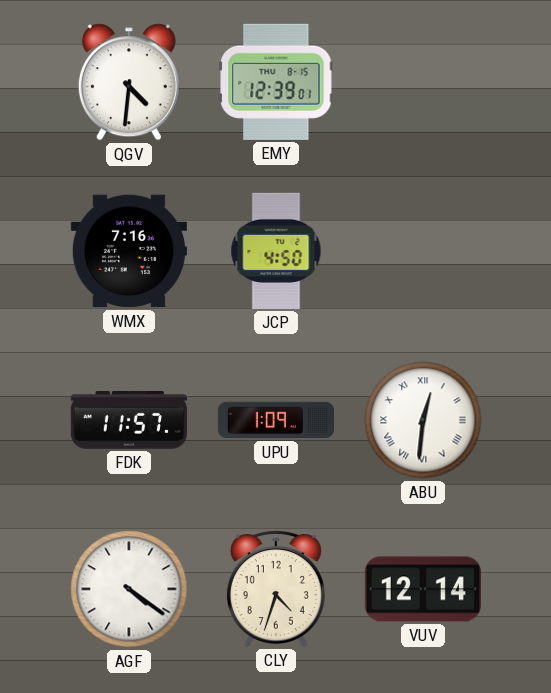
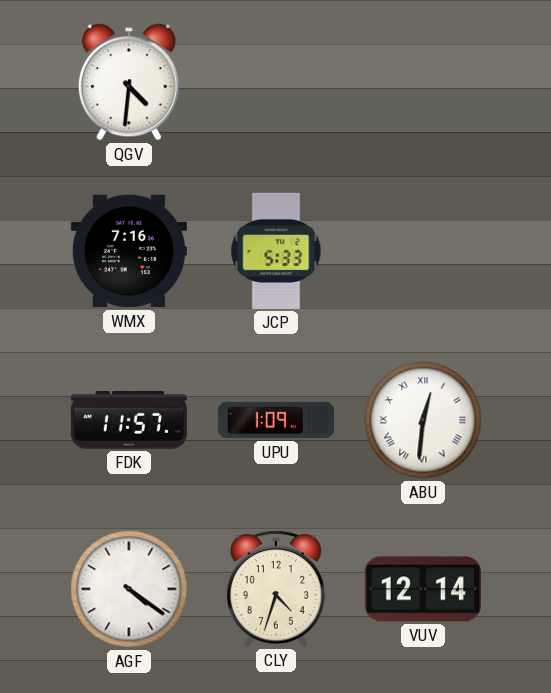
EMY: 12:39 -> none (276, 82)
JCP: 4:50 -> 5:33 (276, 251)
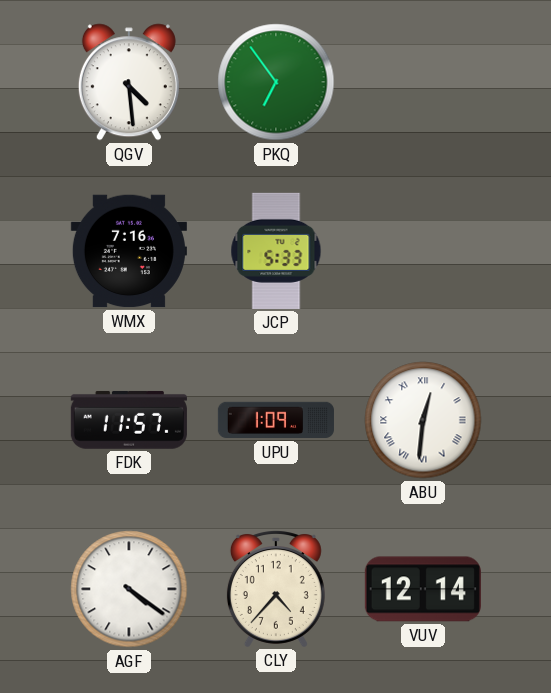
QGV: 4:31 -> 4:29 (129, 82)
PKQ: none -> 6:54 (276, 82)
CLY: 4:33 -> 4:37 (276, 589)
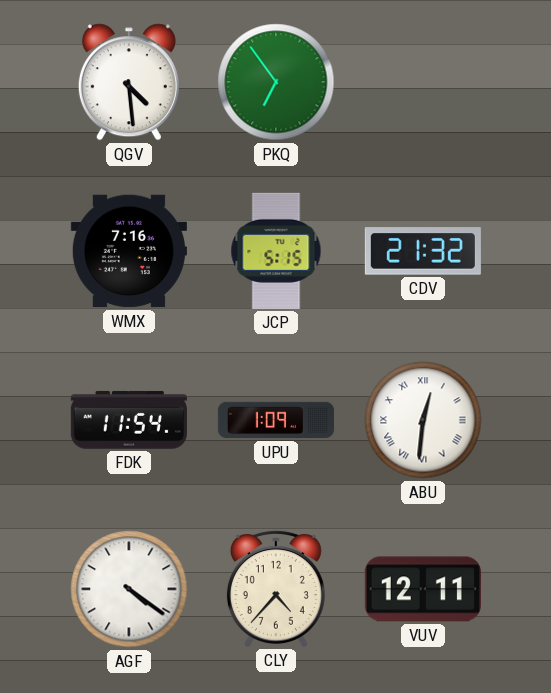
JCP: 5:33 -> 5:15 (276, 251)
CDV: none -> 21:32 (423, 251)
FDK: 11:57 -> 11:54 (129, 420)
VUV: 12:14 -> 12:11 (423, 589)
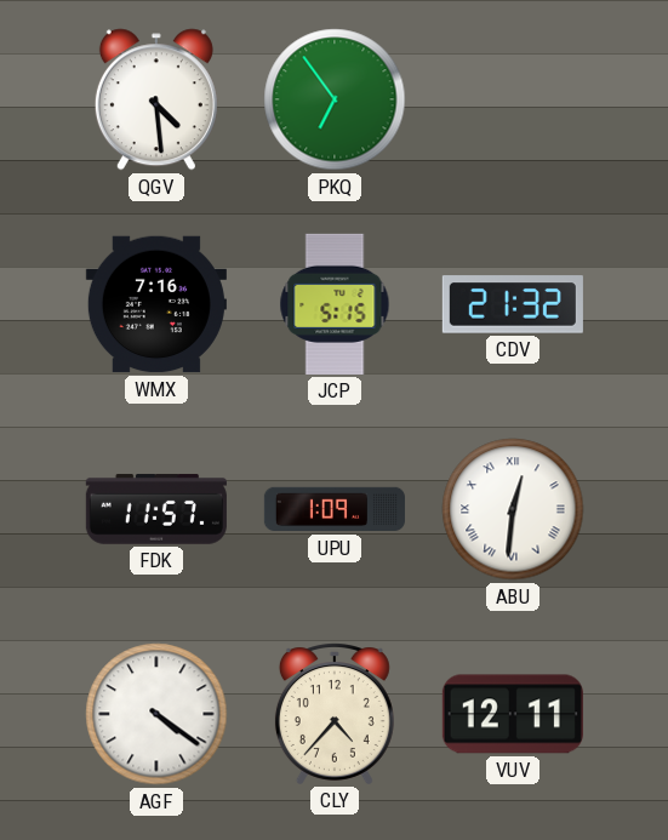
FDK: 11:54 -> 11:57 (156, 509)
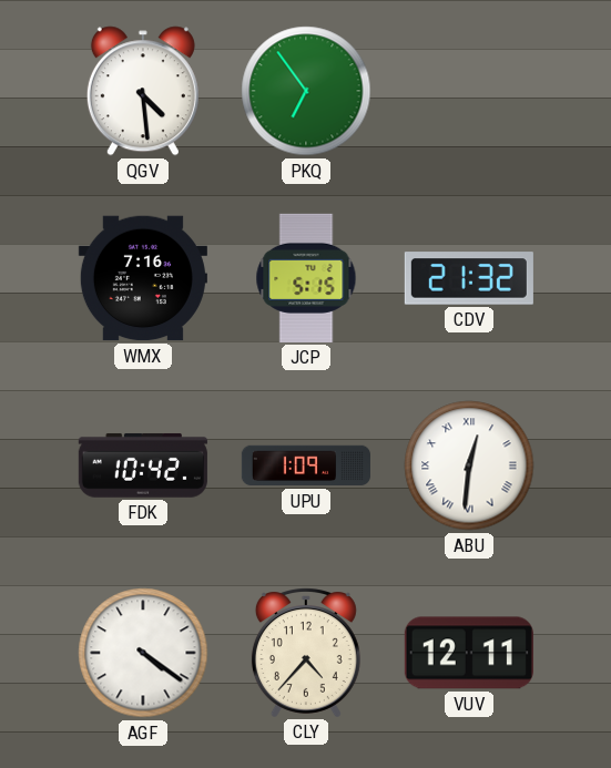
FDK: 11:57 -> 10:42 (143, 465)
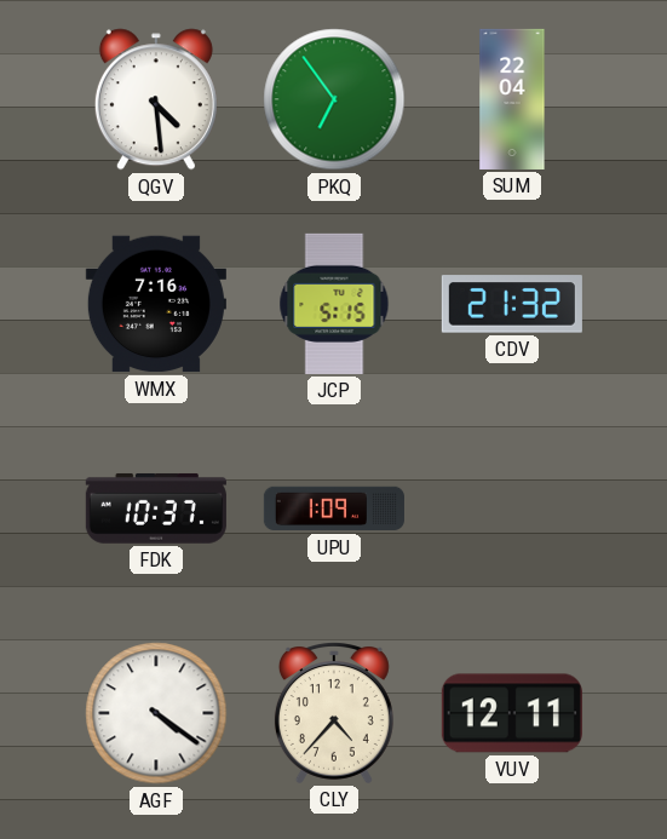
SUM: none -> 22:04 (512, 99)
FDK: 10:42 -> 10:37 (156, 508)
ABU: 12:31 -> none (469, 465)
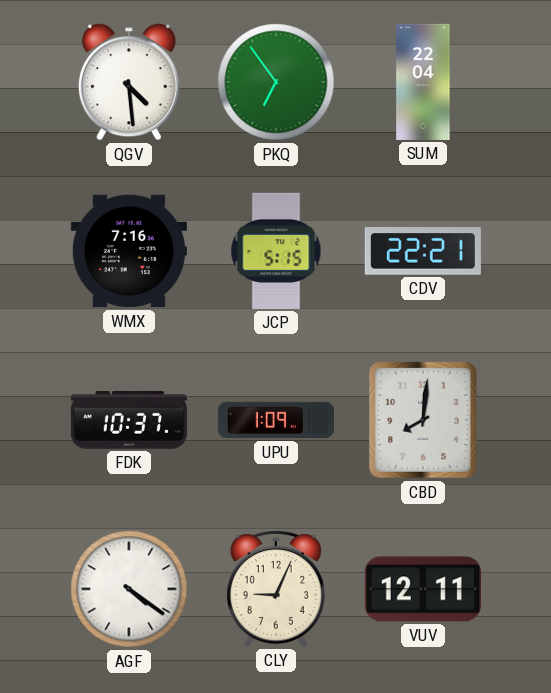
CDV: 21:32 -> 22:21 (423, 251)
CBD: none -> 8:01 (423, 420)
CLY: 4:37 -> 9:04 (276, 589)
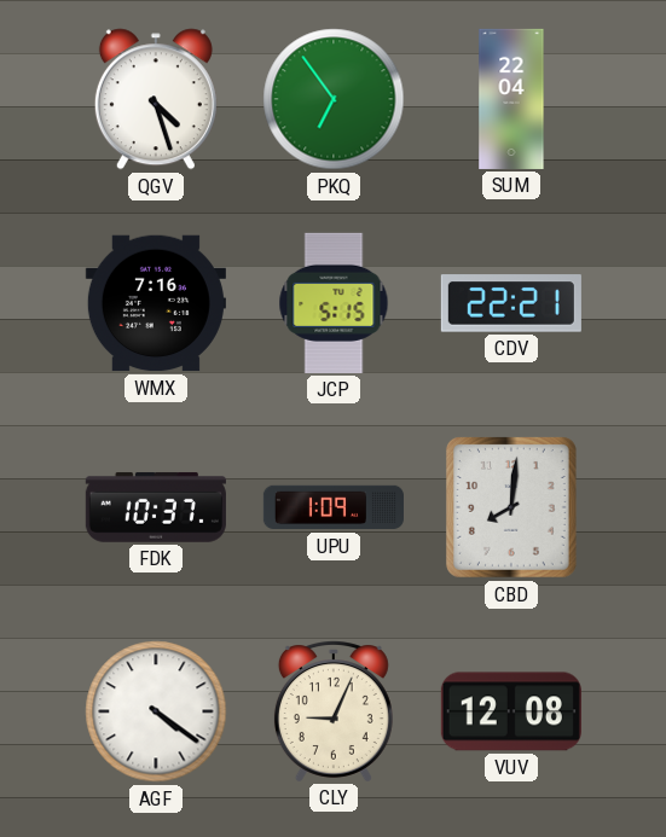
QGV: 4:29 -> 4:27 (156, 99)
VUV: 12:11 -> 12:08 (511, 711)
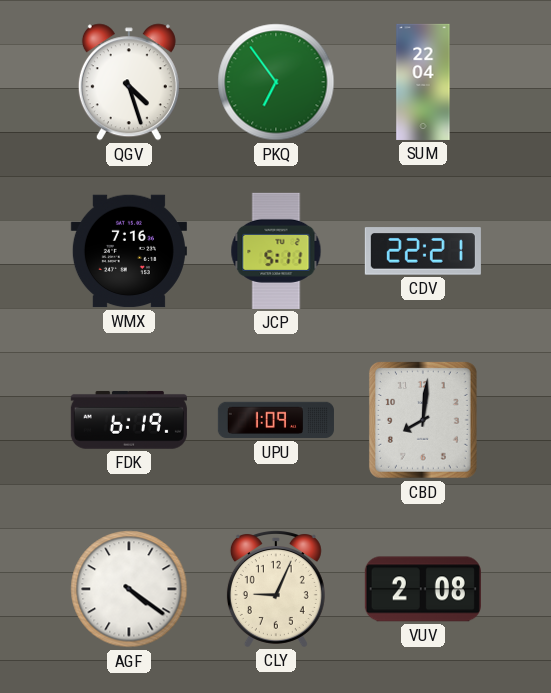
JCP: 5:15 -> 5:11 (276, 251)
FDK: 10:37 -> 6:19 (129, 420)
VUV: 12:08 -> 2:08 (423, 589)
